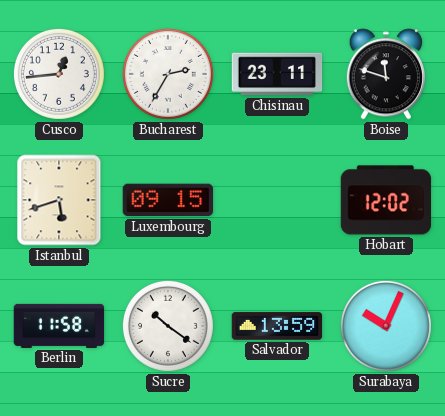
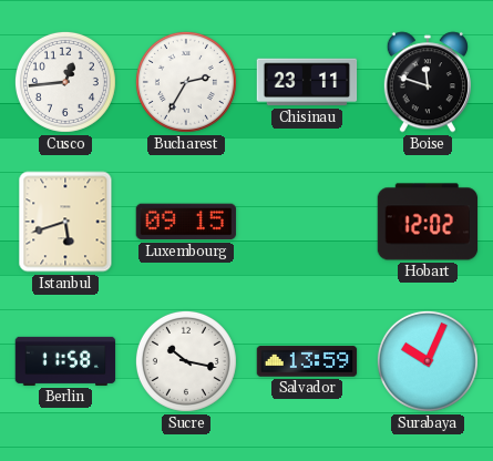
Sucre: 10:21 -> 10:17 (186, 361)
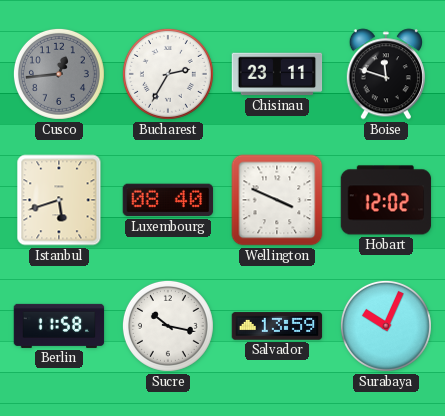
Cusco dial: white -> grey (59, 74)
Luxembourg: 09:15 -> 08:40 (168, 200)
Wellington: none -> 3:49 (277, 200)
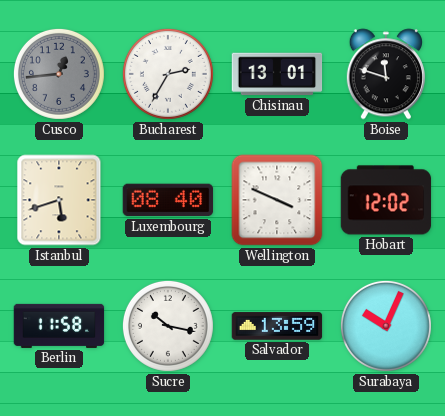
Chisinau: 23:11 -> 13:01 (277, 74)
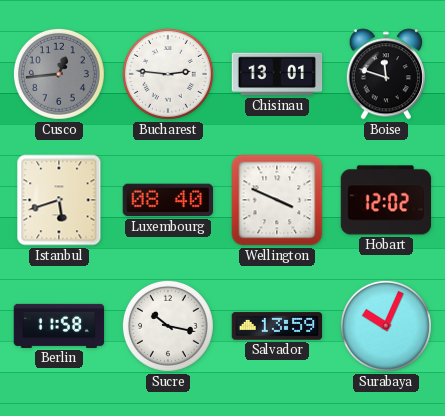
Bucharest: 2:35 -> 2:46 (168, 74)
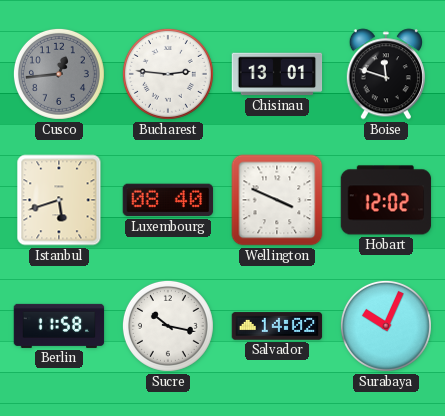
Salvador: 13:59 -> 14:02 (277, 326)
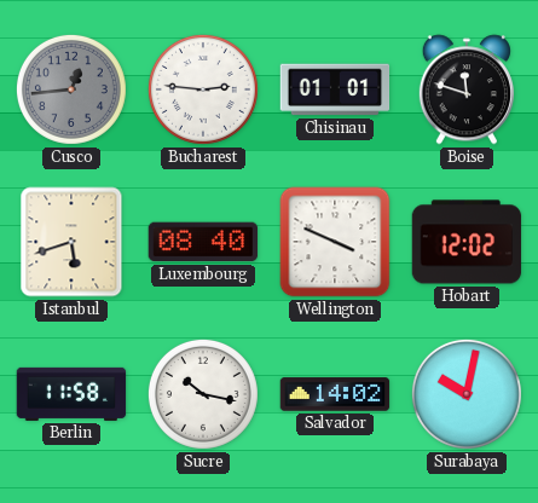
Chisinau: 13:01 -> 01:01 (335, 89)
Surabaya: 10:04 -> 10:02 (467, 394)
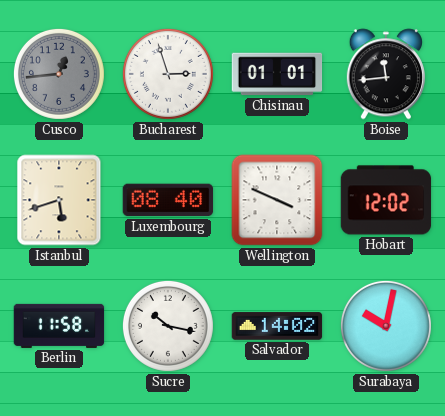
Bucharest: 2:46 -> 2:57 (168, 74)
Boise: 11:48 -> 11:44 (386, 74)
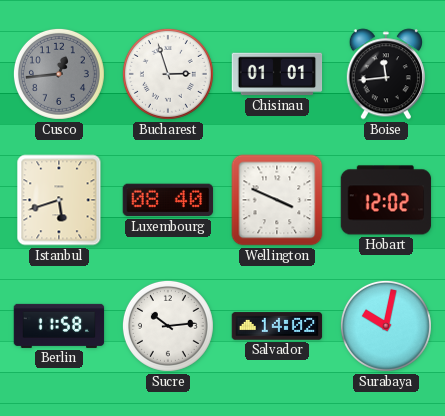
Sucre: 10:17 -> 10:14 (168, 326)
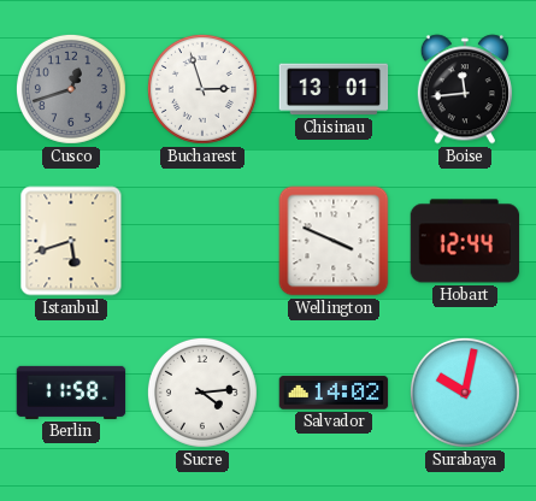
Cusco: 12:44 -> 12:42 (71, 89)
Chisinau: 01:01 -> 13:01 (334, 89)
Luxembourg: 08:40 -> none (168, 200)
Hobart: 12:02 -> 12:44 (465, 241)
Sucre: 10:14 -> 4:14 (202, 393)
